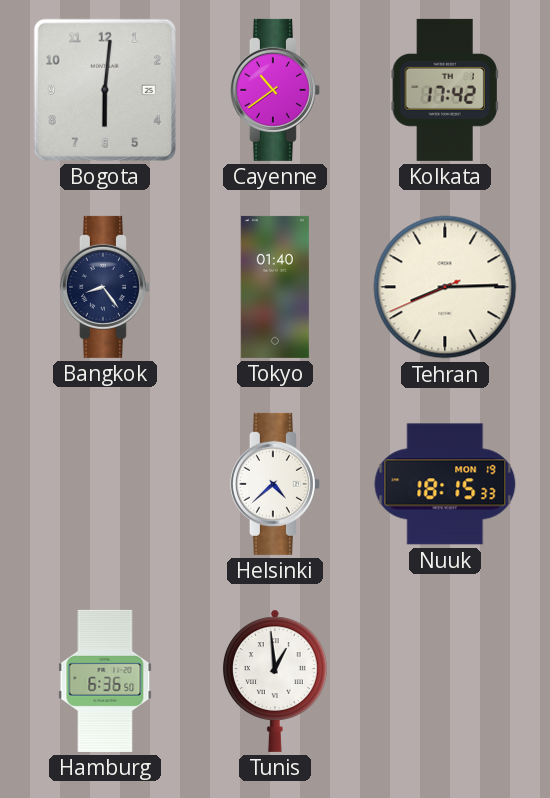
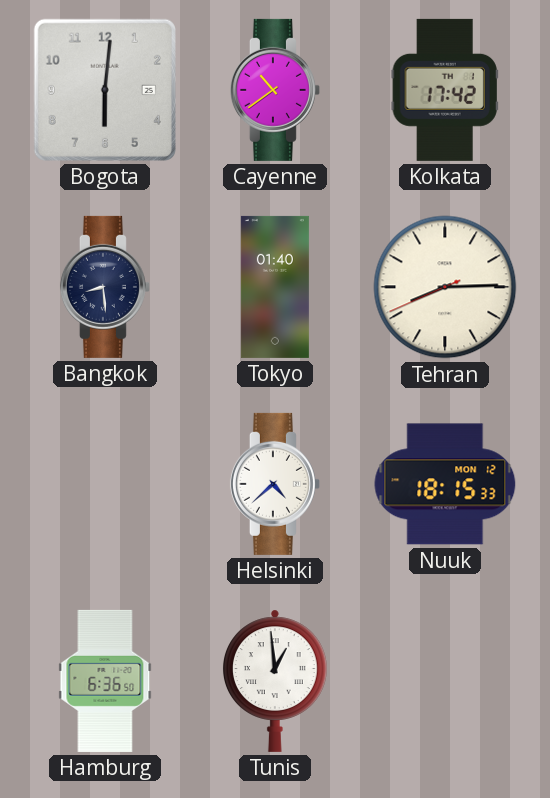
Bangkok: 8:24 -> 8:29 (105, 287)
Nuuk date: MON 19 -> MON 12 (445, 484)
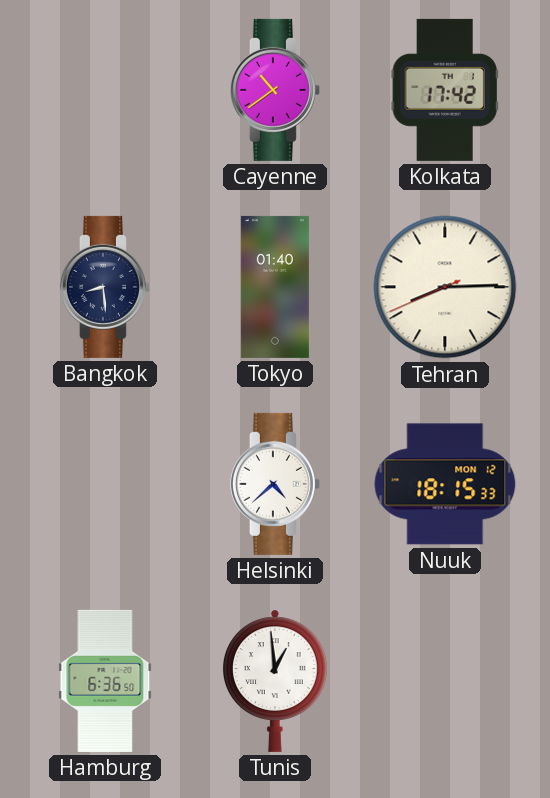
Bogota: 6:01 -> none (105, 90)
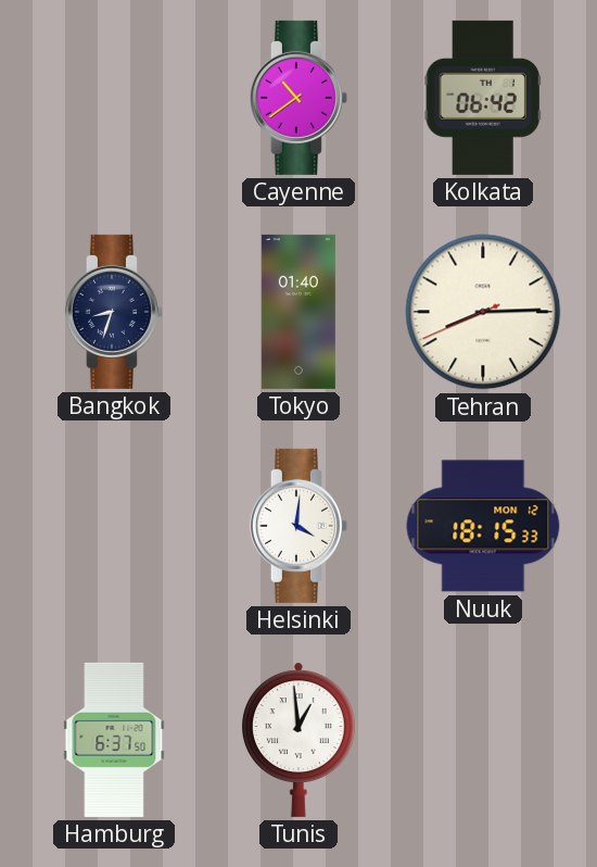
Kolkata: 17:42 -> 06:42 (483, 98)
Bangkok: 8:29 -> 8:33 (114, 312)
Helsinki: 4:38 -> 4:01 (298, 526)
Hamburg: 6:36 -> 6:37 (114, 740)
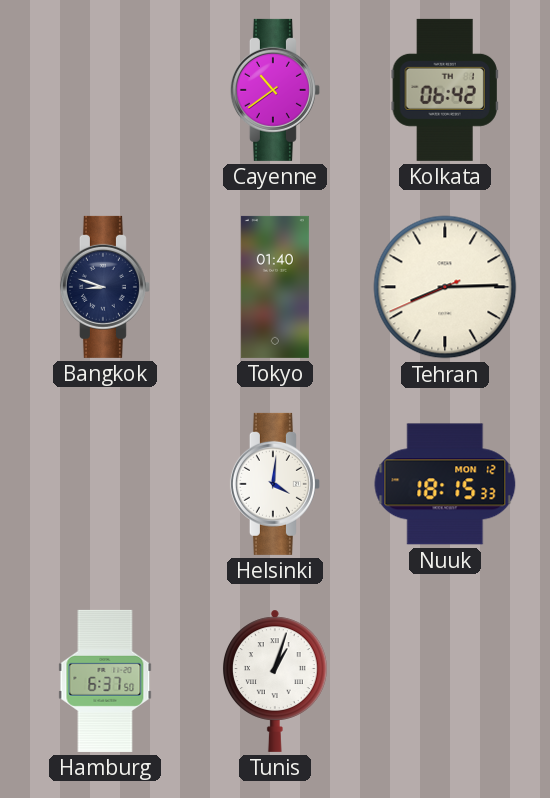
Bangkok: 8:33 -> 8:48 (105, 287)
Tunis: 12:59 -> 1:03 (275, 681)
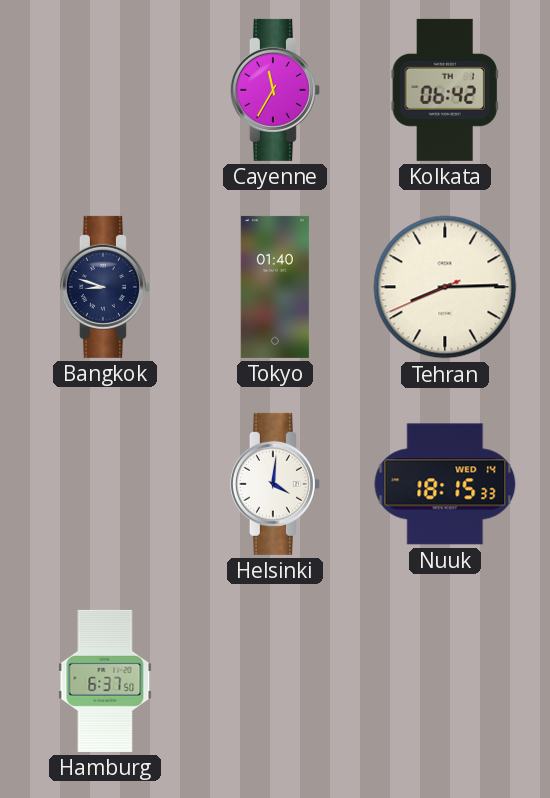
Cayenne: 10:39 -> 11:35 (275, 90)
Nuuk date: MON 12 -> WED 14 (445, 484)
Tunis: 1:03 -> none (275, 681)
